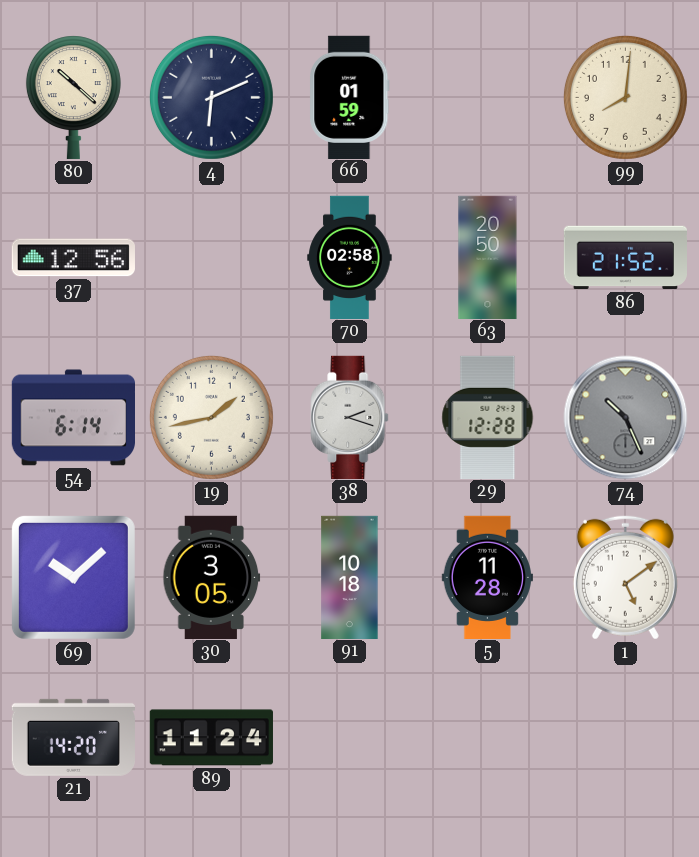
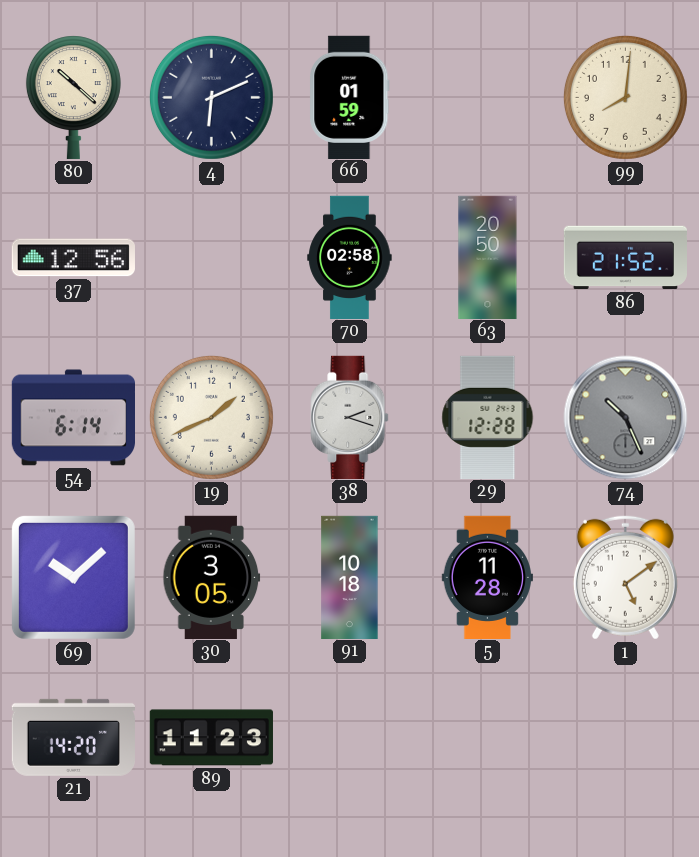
19: 1:43 -> 1:41 (211, 417)
89: 11:24 -> 11:23 (211, 738)
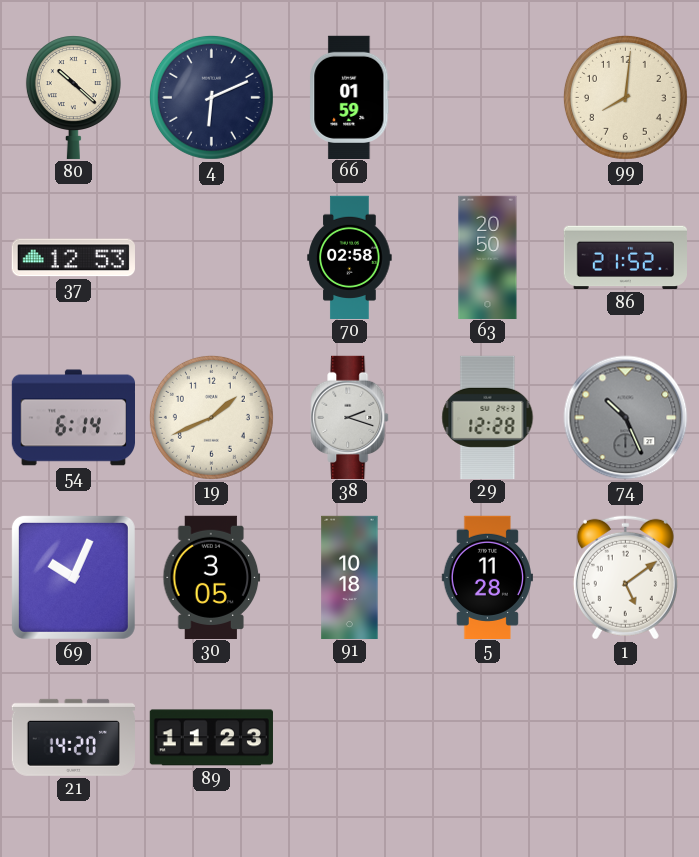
37: 12:56 -> 12:53 (73, 258)
69: 10:08 -> 10:04 (73, 577)
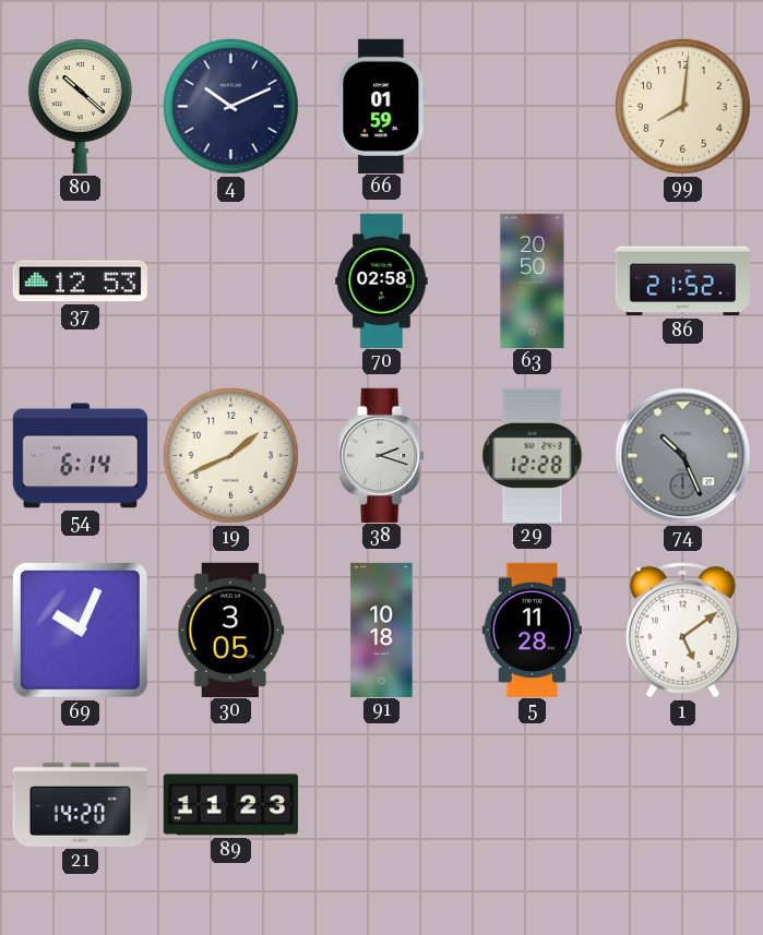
4: 6:11 -> 10:11 (230, 106)
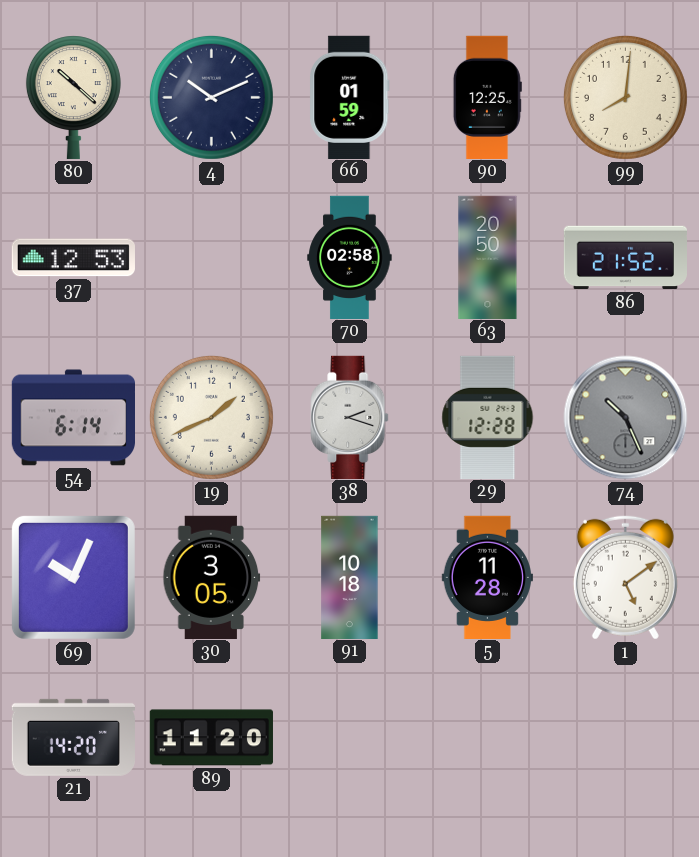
90: none -> 12:25 (487, 97)
89: 11:23 -> 11:20 (211, 738)
